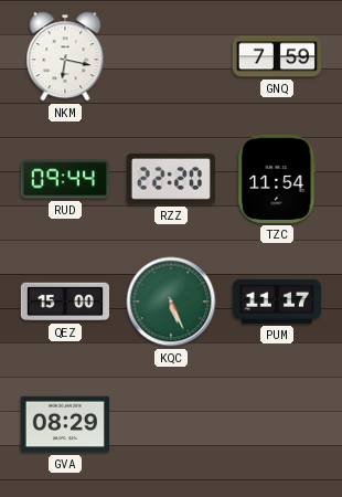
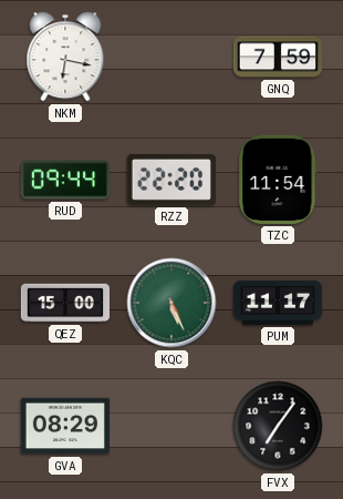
FVX: none -> 7:06 (278, 426)
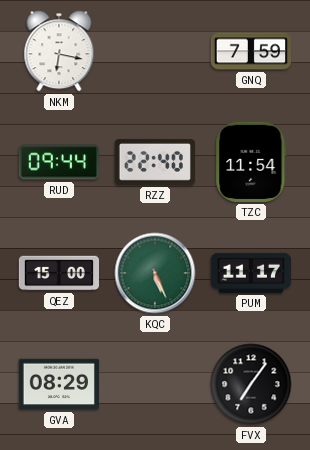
RZZ: 22:20 -> 22:40 (155, 162)
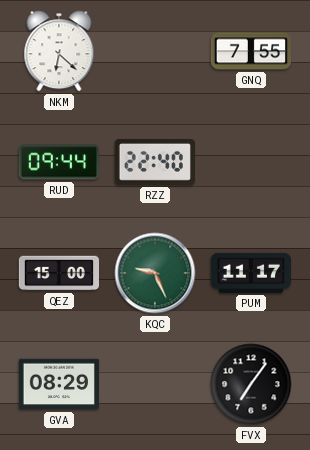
NKM: 6:17 -> 6:22 (59, 51)
GNQ: 7:59 -> 7:55 (251, 51)
TZC: 11:54 -> none (251, 162)
KQC: 5:26 -> 9:26 (155, 273)
